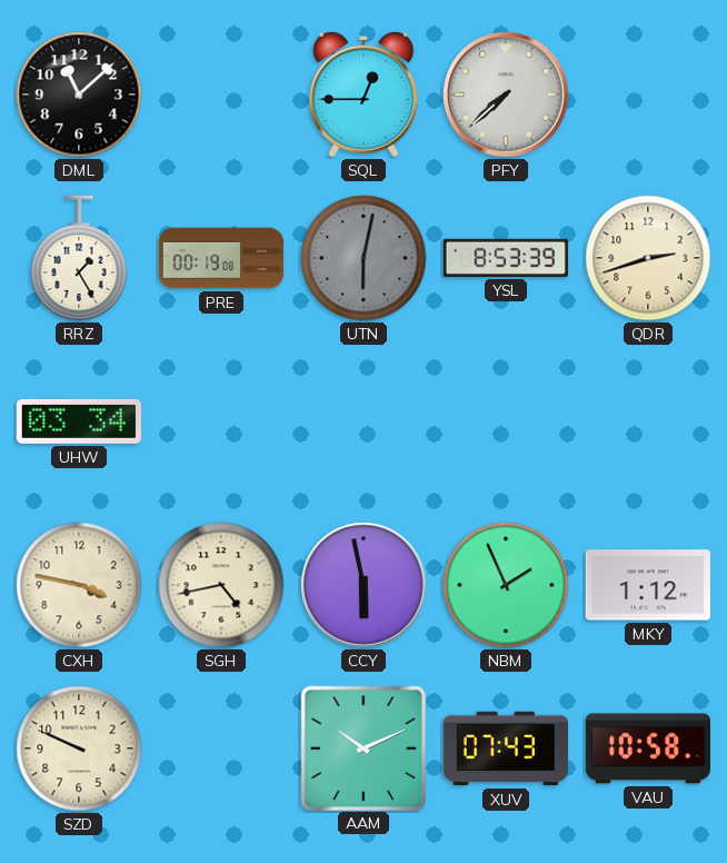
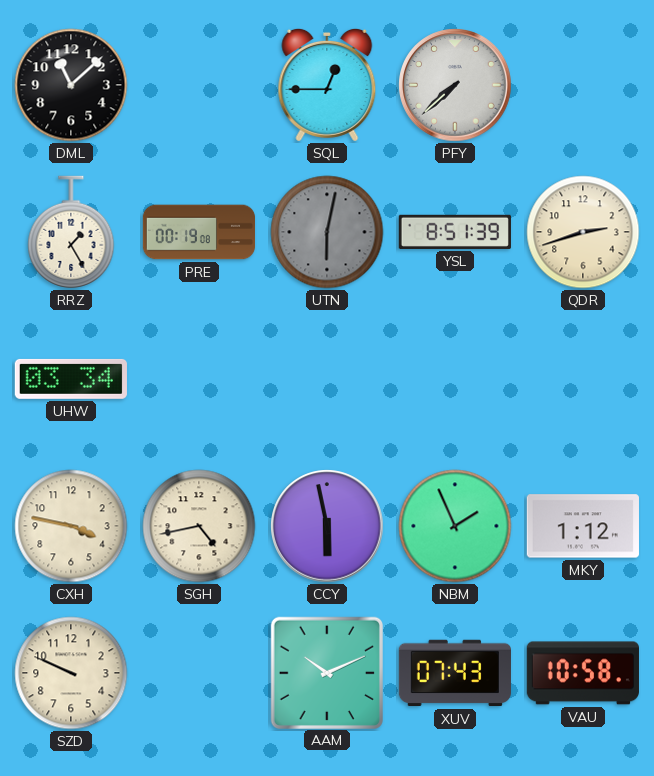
YSL: 8:53 -> 8:51 (455, 232)
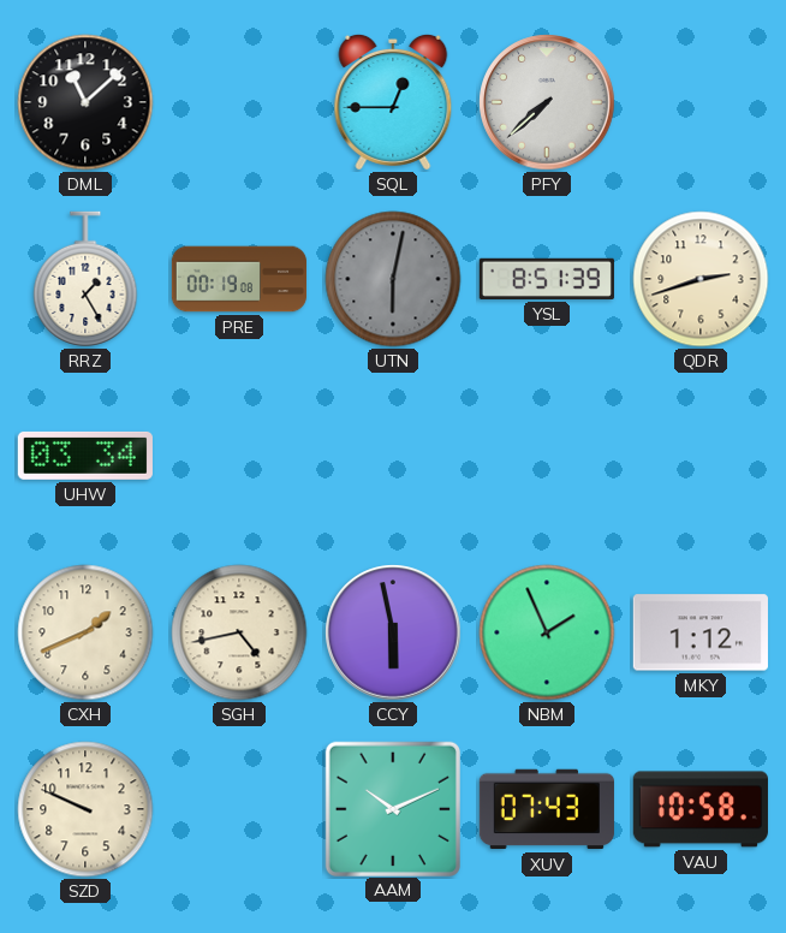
CXH: 3:47 -> 1:41 (85, 632)
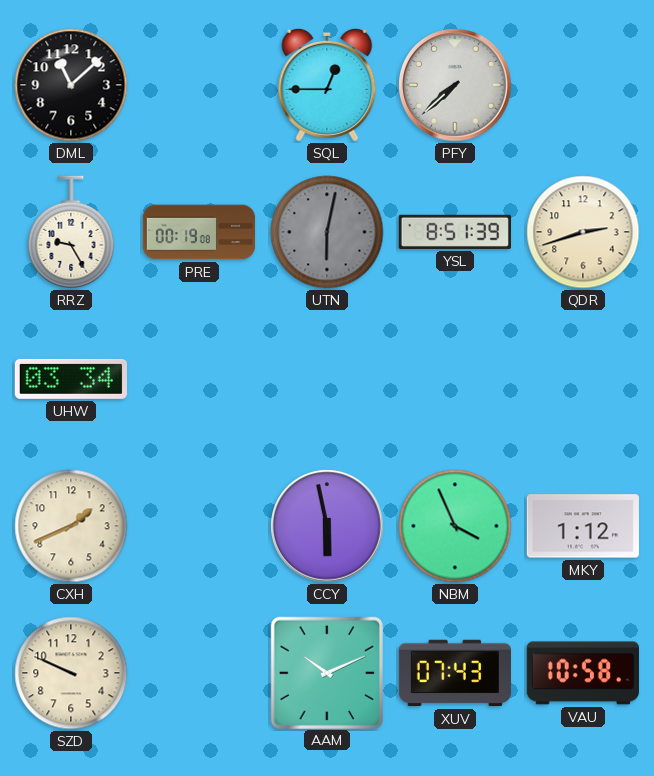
RRZ: 1:25 -> 9:25 (71, 232)
SGH: 4:43 -> none (239, 632)
NBM: 1:56 -> 3:56 (455, 526)
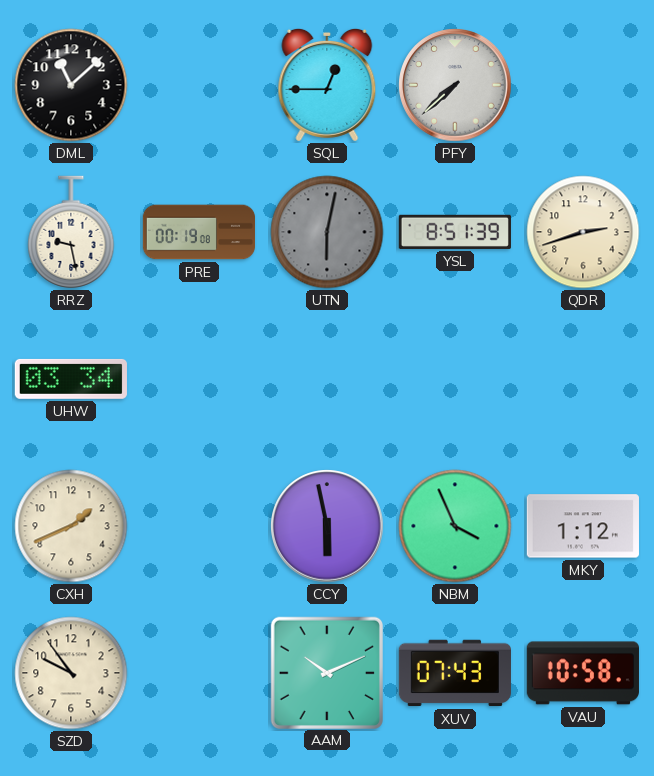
RRZ: 9:25 -> 9:28 (71, 232)
SZD: 9:49 -> 9:54 (71, 673)
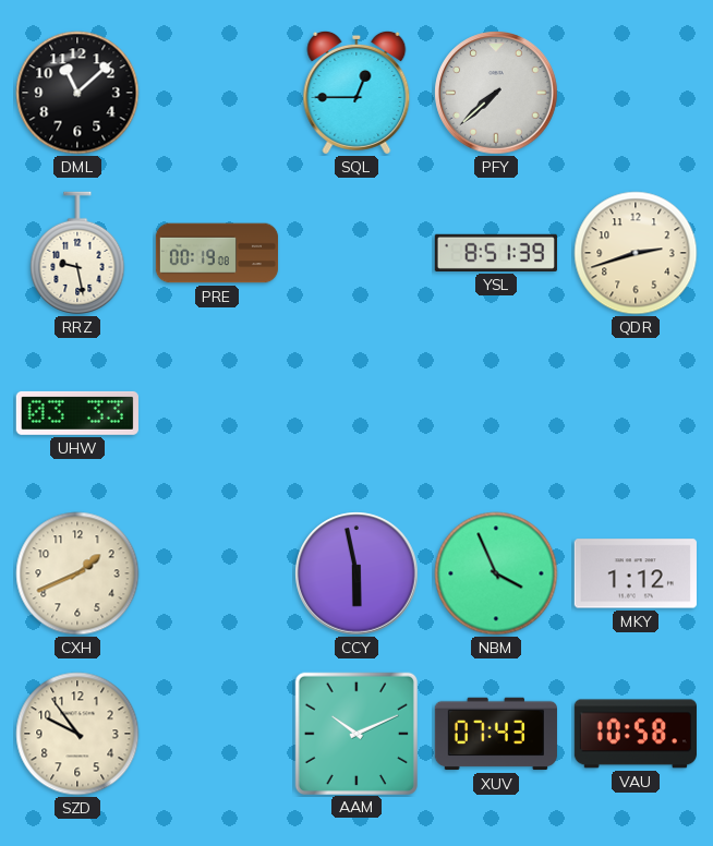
UTN: 6:02 -> none (327, 232)
UHW: 03:34 -> 03:33 (77, 413)
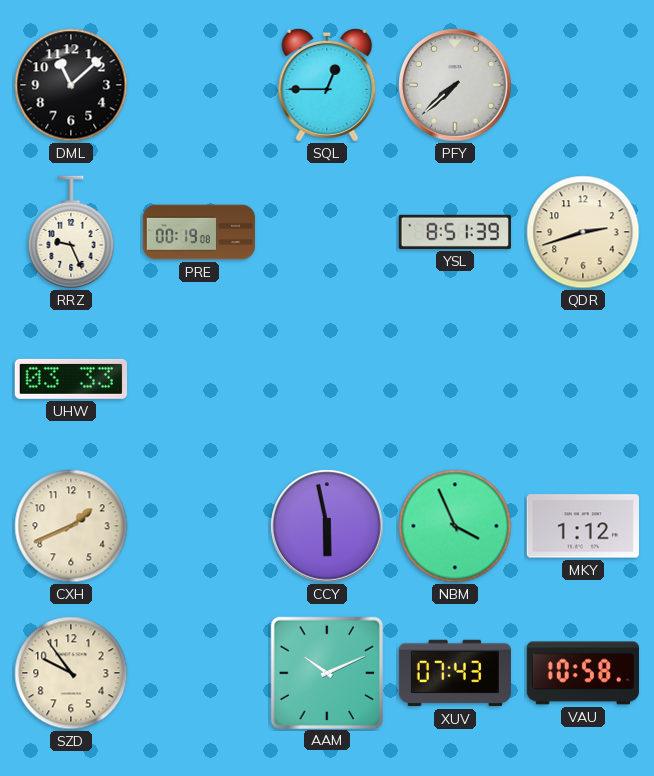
RRZ: 9:28 -> 9:26 (71, 232)
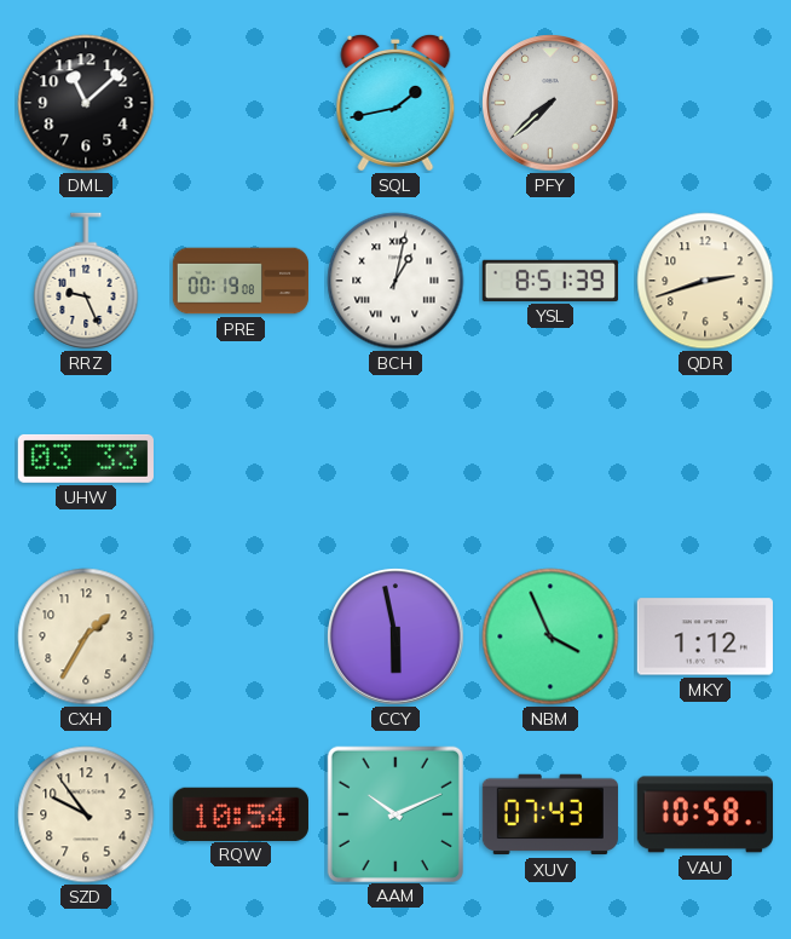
SQL: 12:45 -> 1:43 (395, 103)
BCH: none -> 1:02 (395, 281)
CXH: 1:41 -> 1:35 (86, 636)
RQW: none -> 10:54 (241, 813)
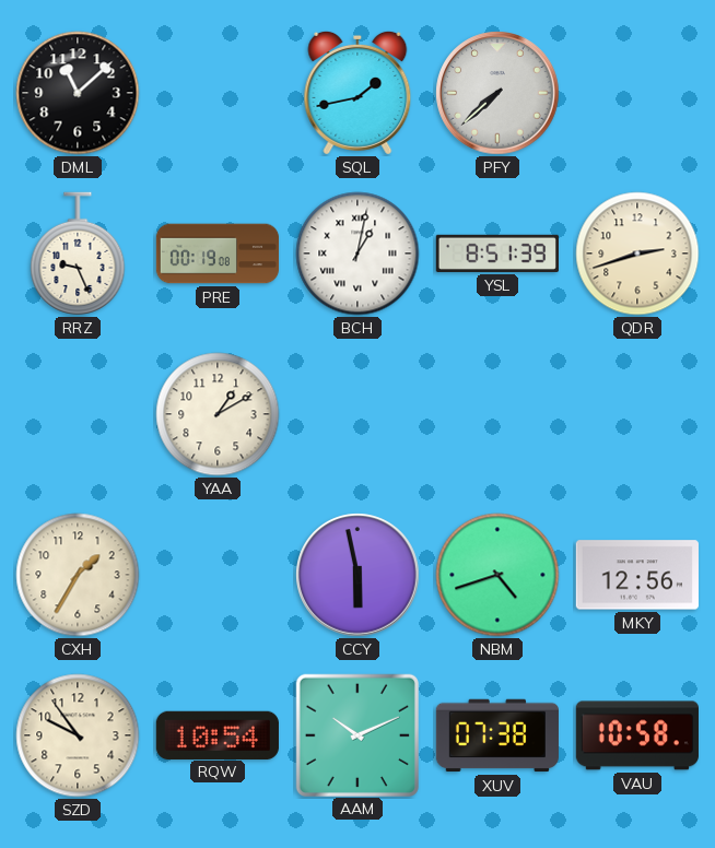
UHW: 03:33 -> none (86, 459)
YAA: none -> 1:10 (218, 414)
NBM: 3:56 -> 4:42 (497, 575)
MKY: 1:12 -> 12:56 (637, 575)
XUV: 07:43 -> 07:38 (497, 735)
